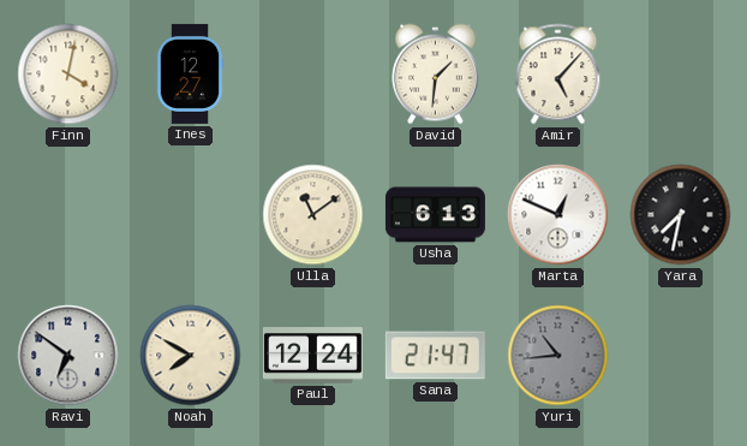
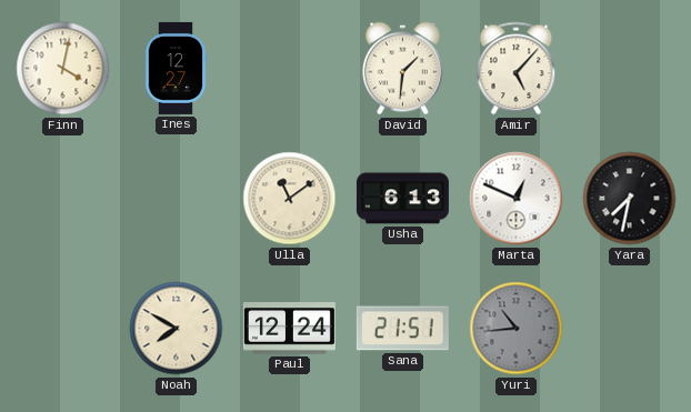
Ravi: 6:51 -> none (68, 356)
Sana: 21:47 -> 21:51 (402, 329)
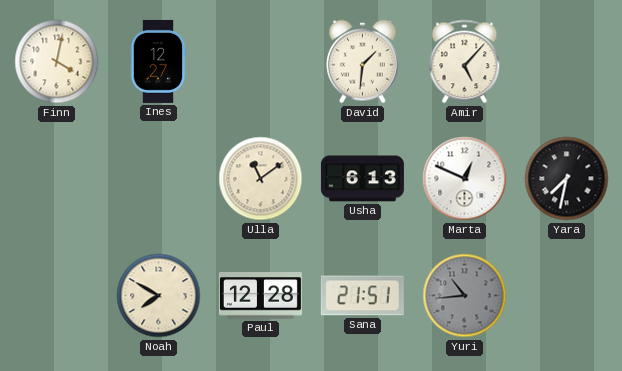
Paul: 12:24 -> 12:28 (260, 296)
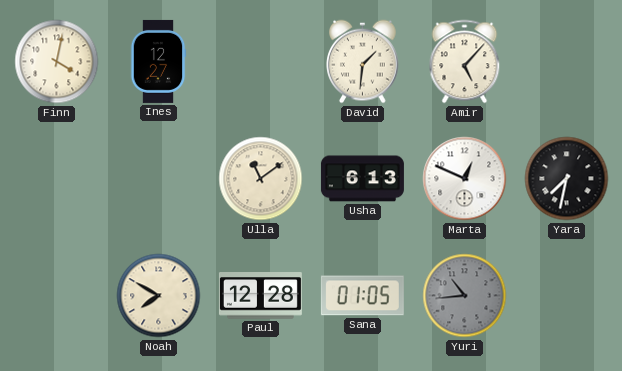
Sana: 21:51 -> 01:05 (362, 296)
